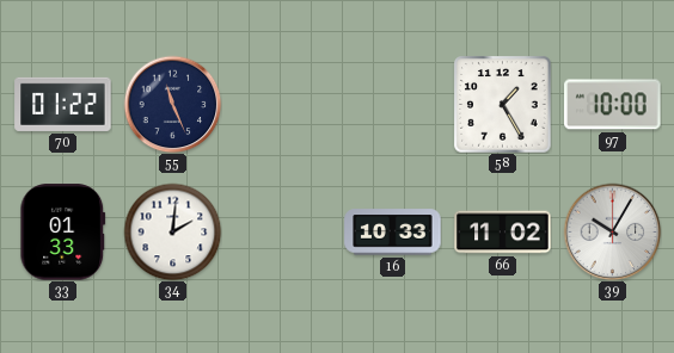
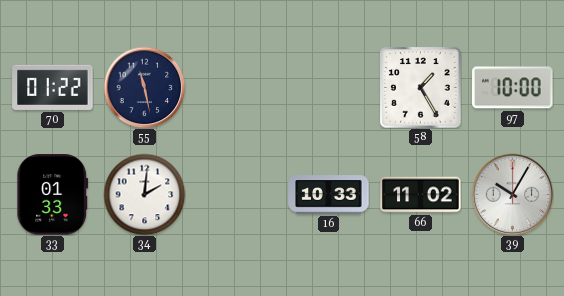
55: 11:26 -> 11:28 (144, 87)
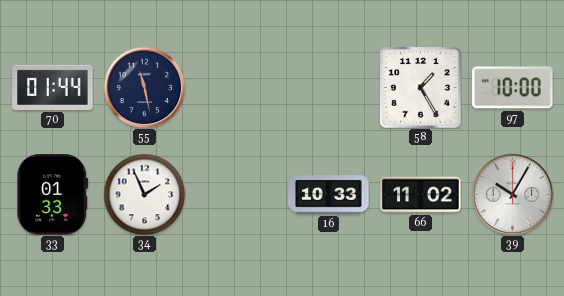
70: 01:22 -> 01:44 (53, 87)
34: 2:01 -> 1:56 (144, 194)
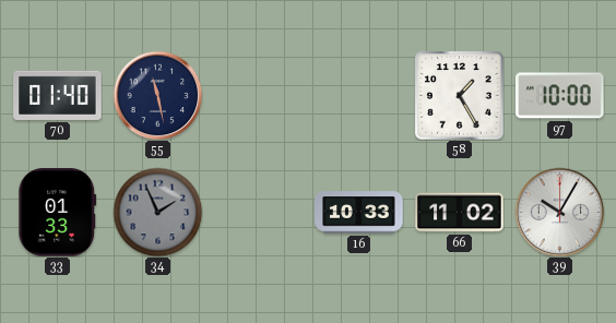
70: 01:44 -> 01:40 (58, 95)
34 dial: white -> grey (157, 212)
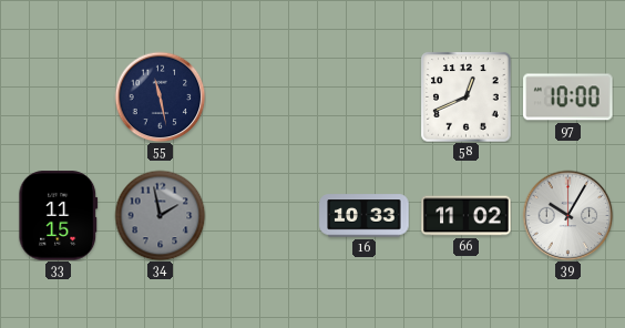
70: 01:40 -> none (58, 95)
58: 1:25 -> 12:41 (467, 98)
33: 01:33 -> 11:15 (59, 216)
34: 1:56 -> 1:58 (160, 215)
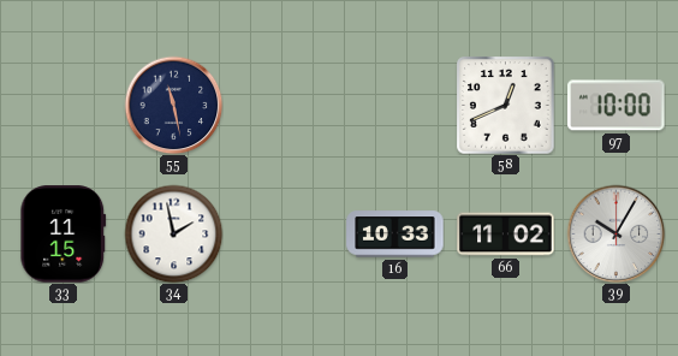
34 dial: grey -> white (173, 233)
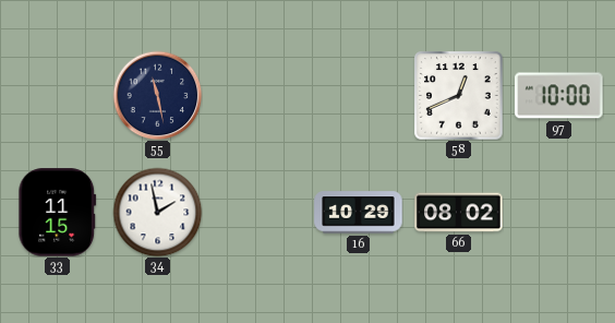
16: 10:33 -> 10:29 (359, 213)
66: 11:02 -> 08:02 (459, 213)
39: 10:05 -> none (615, 233)
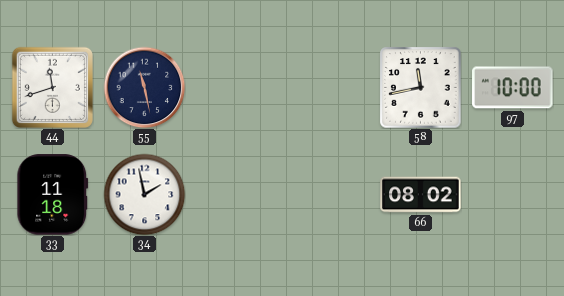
44: none -> 11:42 (52, 87)
58: 12:41 -> 11:43 (421, 88)
33: 11:15 -> 11:18 (53, 195)
16: 10:29 -> none (359, 213)
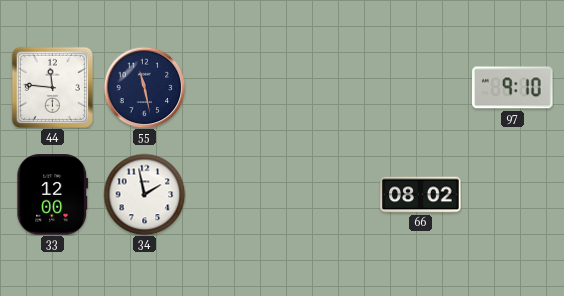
44: 11:42 -> 11:46 (52, 87)
58: 11:43 -> none (421, 88)
97: 10:00 -> 9:10 (513, 88)
33: 11:18 -> 12:00 (53, 195)
